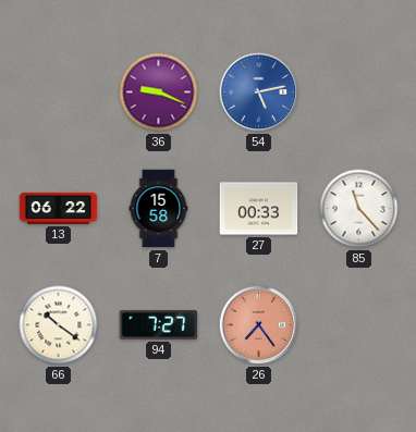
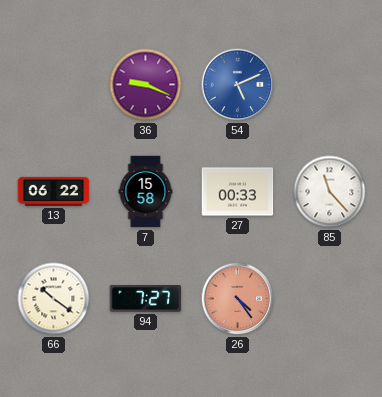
54: 5:13 -> 5:11 (238, 85)
26: 7:24 -> 4:24 (238, 299)
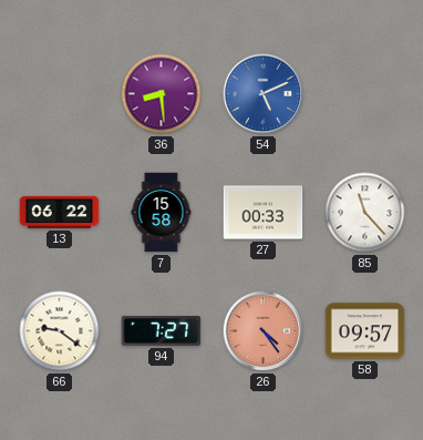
36: 9:19 -> 8:29 (162, 94)
66: 10:21 -> 9:21 (60, 331)
58: none -> 09:57 (365, 331)
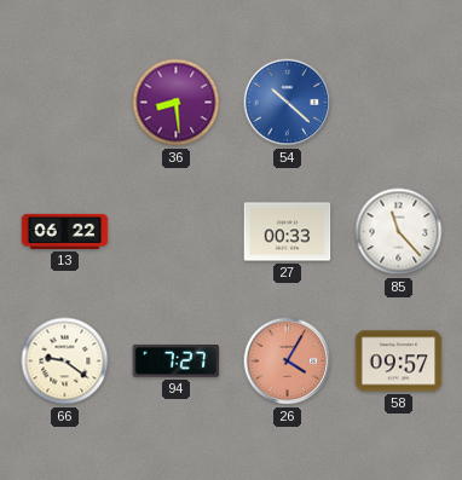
54: 5:11 -> 10:22 (288, 103)
7: 15:58 -> none (162, 213)
26: 4:24 -> 4:05 (288, 362)
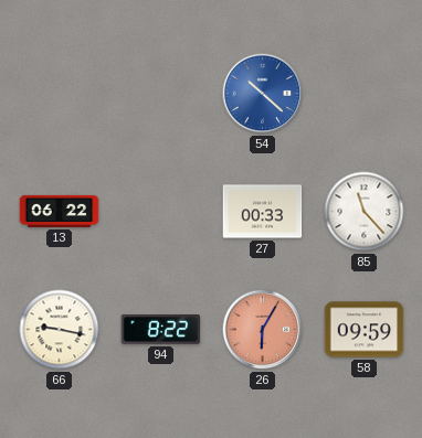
36: 8:29 -> none (177, 103)
66: 9:21 -> 9:17 (60, 330)
94: 7:27 -> 8:22 (161, 330)
26: 4:05 -> 6:05 (263, 330)
58: 09:57 -> 09:59 (365, 330)
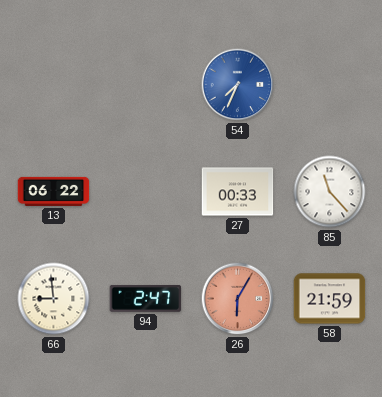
54: 10:22 -> 7:34 (238, 85)
66: 9:17 -> 8:59 (54, 299)
94: 8:22 -> 2:47 (146, 299)
58: 09:59 -> 21:59 (330, 299)
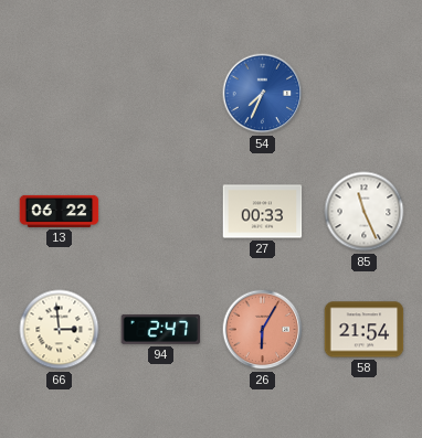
85: 11:23 -> 11:26 (365, 212)
66: 8:59 -> 2:59 (60, 330)
58: 21:59 -> 21:54 (365, 330)
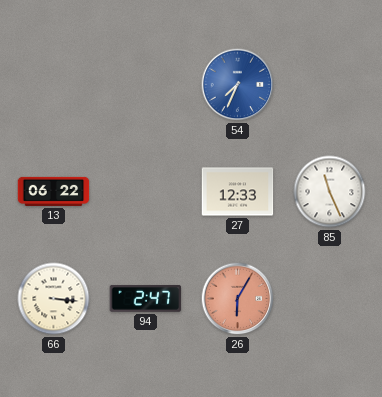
27: 00:33 -> 12:33 (238, 192)
66: 2:59 -> 3:16 (54, 299)
58: 21:54 -> none (365, 330)
